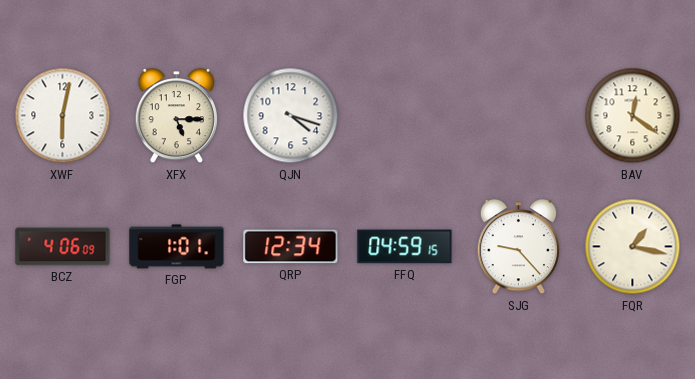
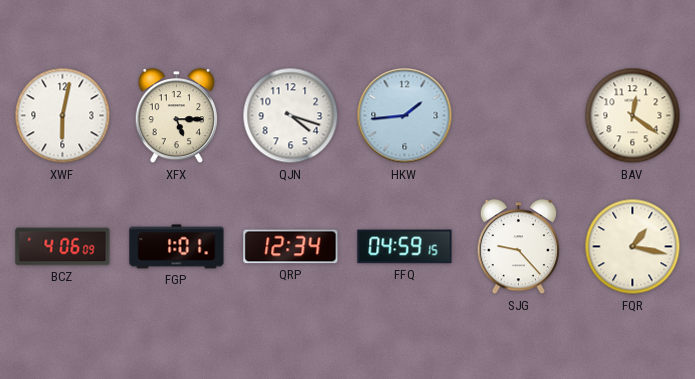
HKW: none -> 1:44 (405, 116)
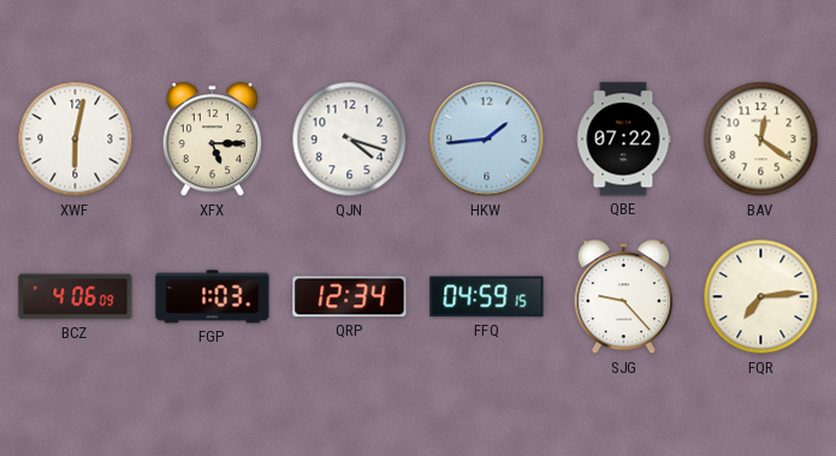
QBE: none -> 07:22 (623, 140)
FGP: 1:01 -> 1:03 (213, 297)
FQR: 1:17 -> 7:14 (761, 297)
